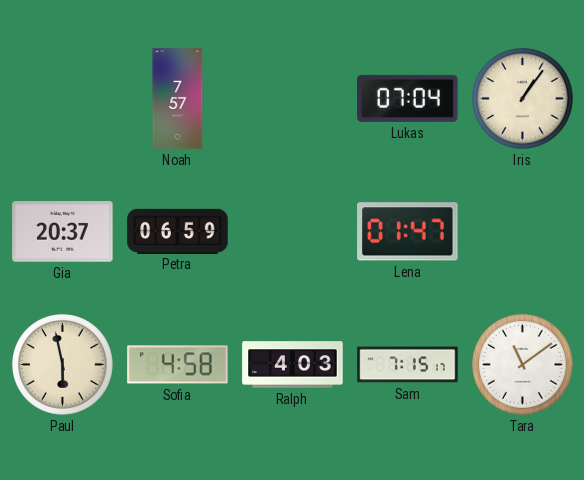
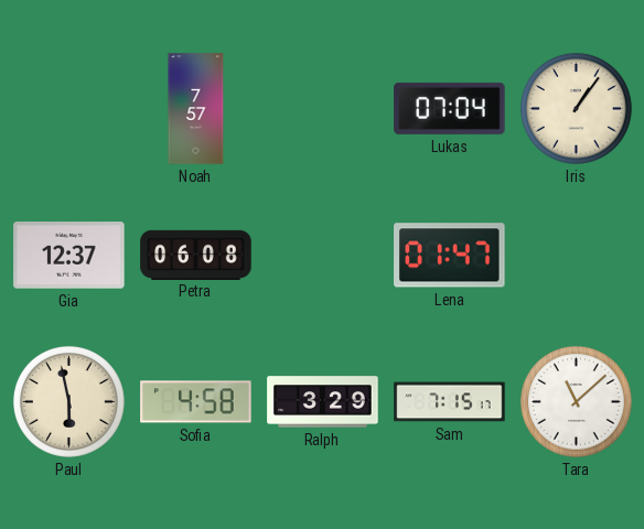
Gia: 20:37 -> 12:37 (69, 256)
Petra: 06:59 -> 06:08 (196, 255)
Ralph: 4:03 -> 3:29 (323, 402)
Tara: 11:09 -> 11:08 (576, 401)
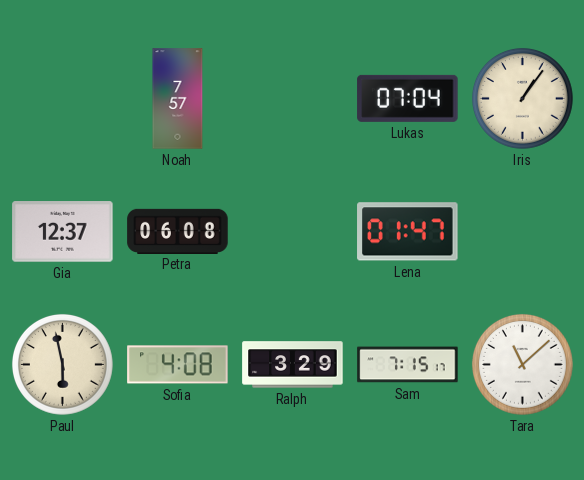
Sofia: 4:58 -> 4:08 (178, 365)
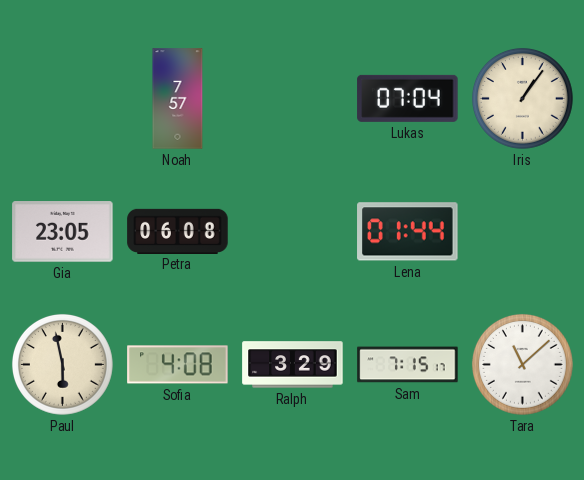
Gia: 12:37 -> 23:05 (63, 232)
Lena: 01:47 -> 01:44 (408, 232)
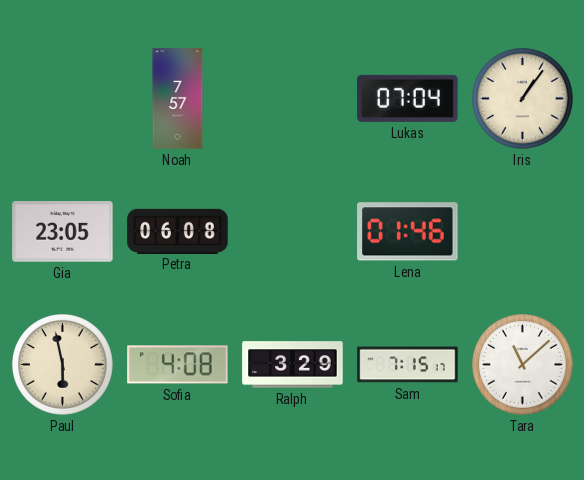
Lena: 01:44 -> 01:46 (408, 232)
